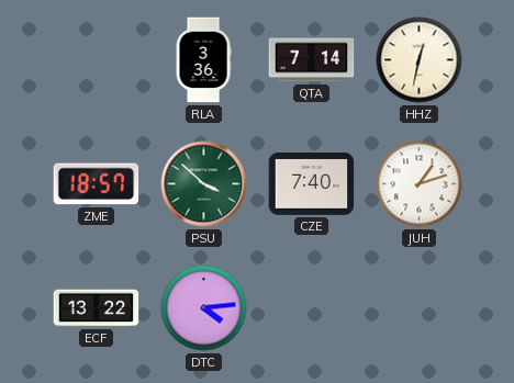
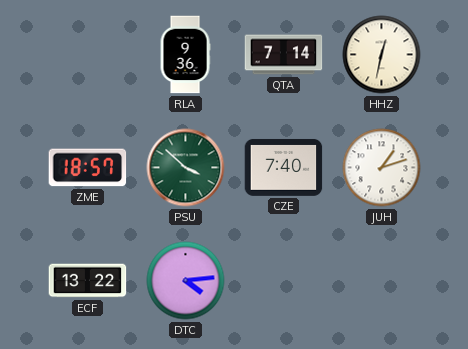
RLA: 3:36 -> 9:36 (185, 55)
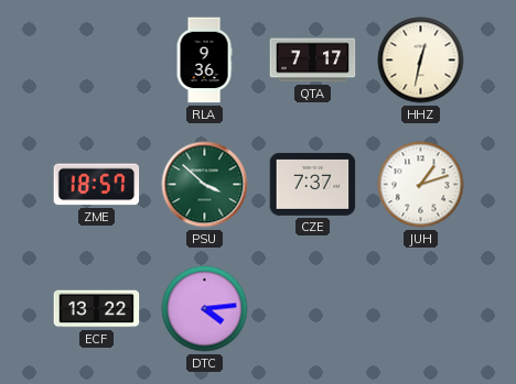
QTA: 7:14 -> 7:17 (313, 61)
CZE: 7:40 -> 7:37 (313, 184)
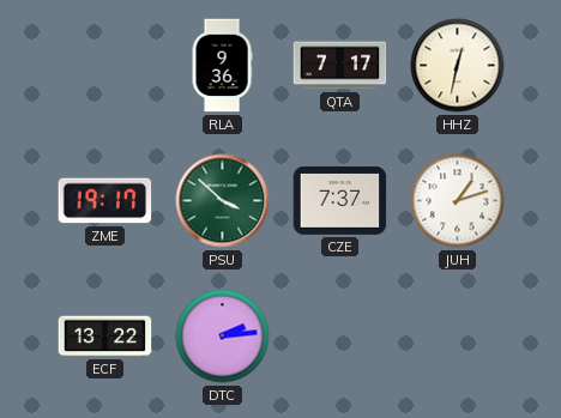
ZME: 18:57 -> 19:17 (105, 201)
DTC: 4:14 -> 2:14 (223, 337)
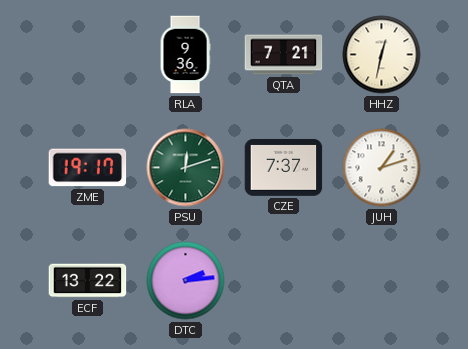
QTA: 7:17 -> 7:21 (284, 55)
PSU: 3:52 -> 12:12 (186, 168)
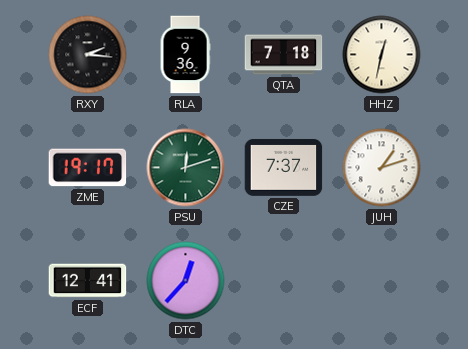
RXY: none -> 2:16 (88, 55)
QTA: 7:21 -> 7:18 (284, 55)
ECF: 13:22 -> 12:41 (88, 281)
DTC: 2:14 -> 12:37 (186, 281)
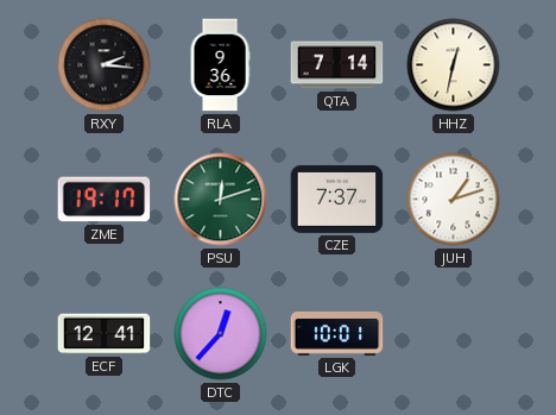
QTA: 7:18 -> 7:14 (337, 65)
LGK: none -> 10:01 (337, 333)
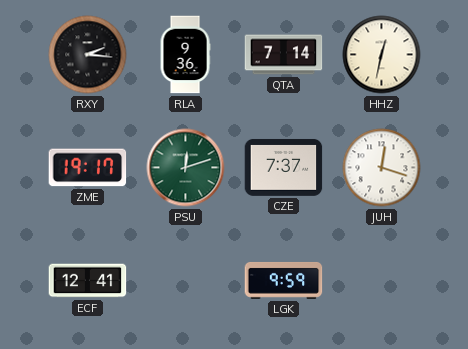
JUH: 1:12 -> 12:18 (382, 168)
DTC: 12:37 -> none (221, 334)
LGK: 10:01 -> 9:59 (284, 280)
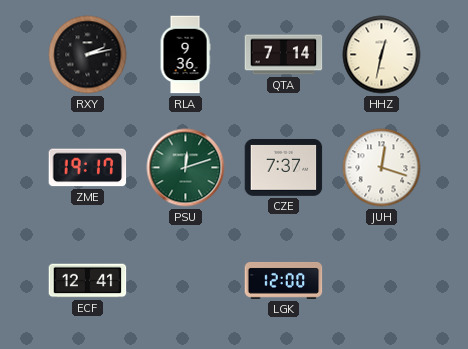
RXY: 2:16 -> 2:13 (88, 55)
LGK: 9:59 -> 12:00 (284, 280)
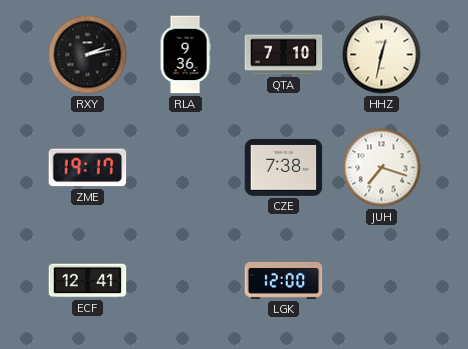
QTA: 7:14 -> 7:10 (284, 55)
PSU: 12:12 -> none (186, 168)
CZE: 7:37 -> 7:38 (284, 167)
JUH: 12:18 -> 7:18 (382, 168)
